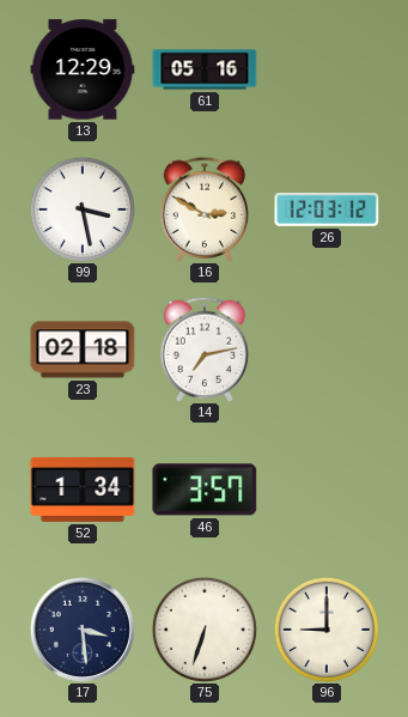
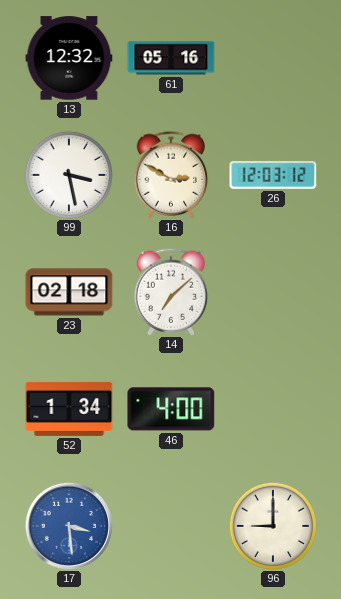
13: 12:29 -> 12:32 (69, 58)
14: 7:13 -> 7:08 (171, 292)
46: 3:57 -> 4:00 (171, 409)
17 dial: navy -> blue (69, 526)
75: 6:33 -> none (205, 630)
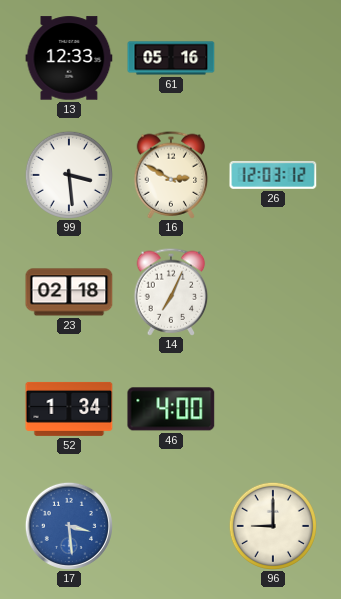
13: 12:32 -> 12:33 (69, 58)
99: 3:28 -> 3:29 (69, 175)
14: 7:08 -> 7:04 (171, 292)
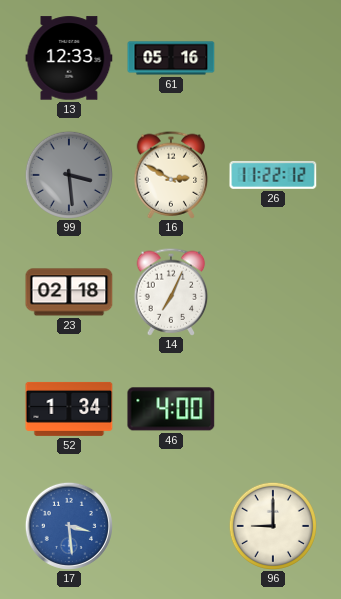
99 dial: white -> grey (69, 175)
26: 12:03 -> 11:22 (273, 175)
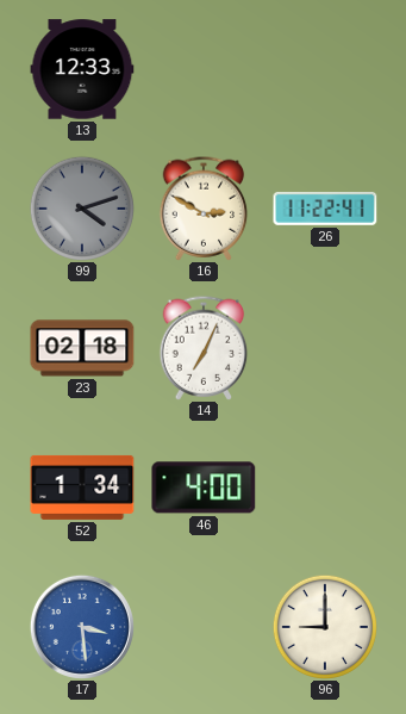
61: 05:16 -> none (171, 58)
99: 3:29 -> 4:12 (82, 209)
26: 11:22:12 -> 11:22:41 (325, 209)
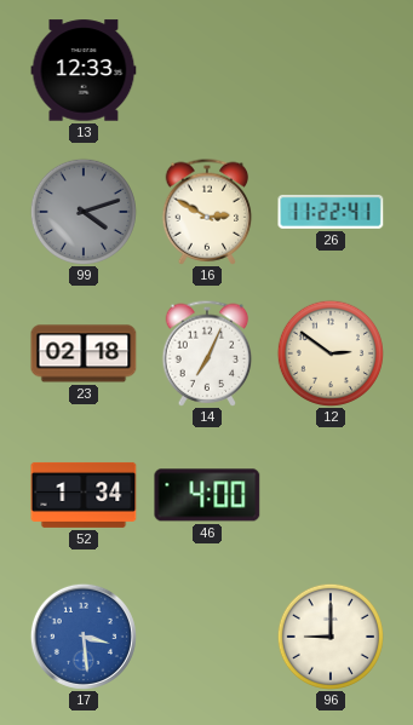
12: none -> 2:51 (331, 353)
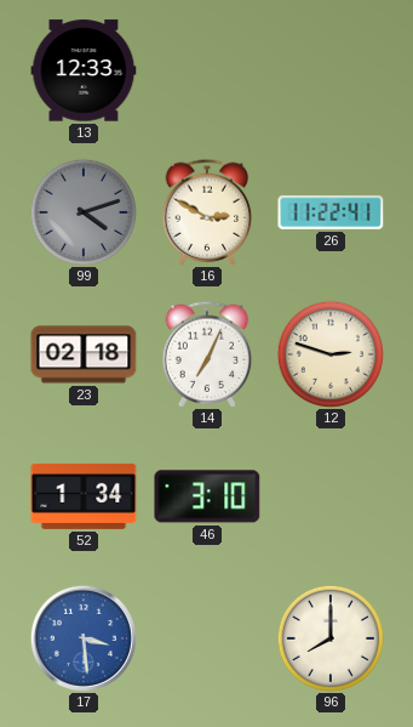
12: 2:51 -> 2:48 (331, 354)
46: 4:00 -> 3:10 (207, 496)
96: 9:00 -> 8:00 (331, 638)
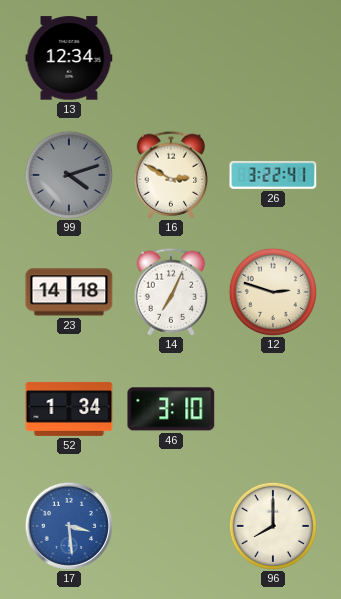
13: 12:33 -> 12:34 (69, 58)
26: 11:22 -> 3:22 (273, 175)
23: 02:18 -> 14:18 (69, 292)
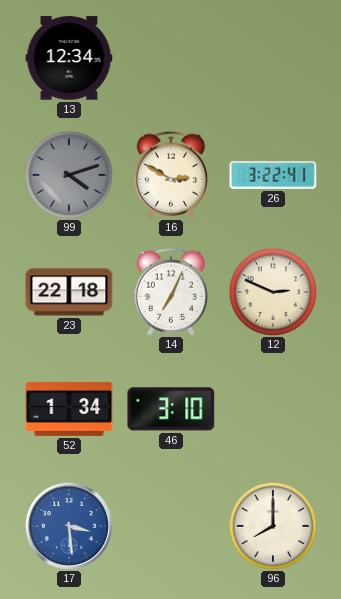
23: 14:18 -> 22:18 (69, 292)
12: 2:48 -> 2:49 (273, 292)
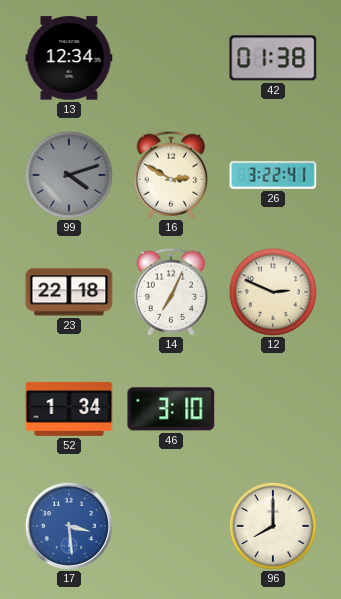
42: none -> 01:38 (273, 58)
